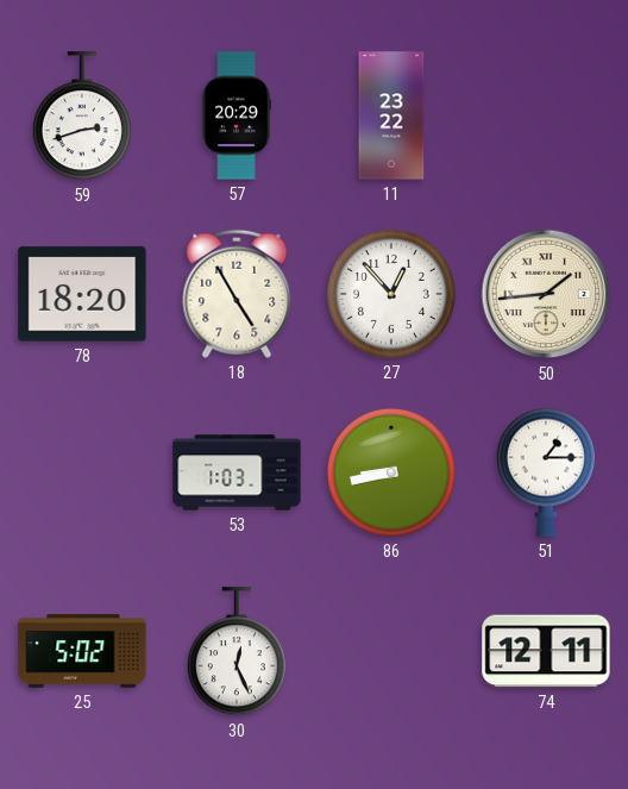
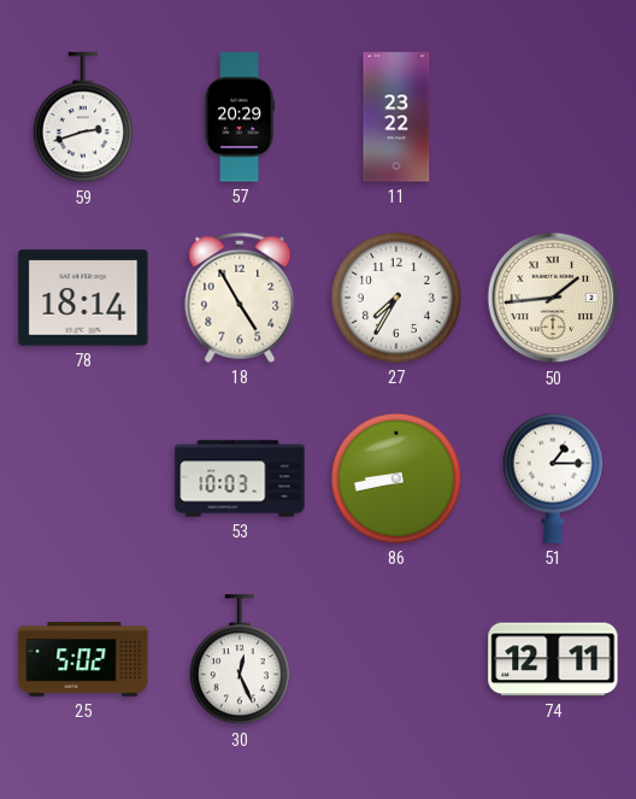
78: 18:20 -> 18:14 (83, 298)
27: 12:53 -> 7:35 (396, 298)
53: 1:03 -> 10:03 (240, 478)
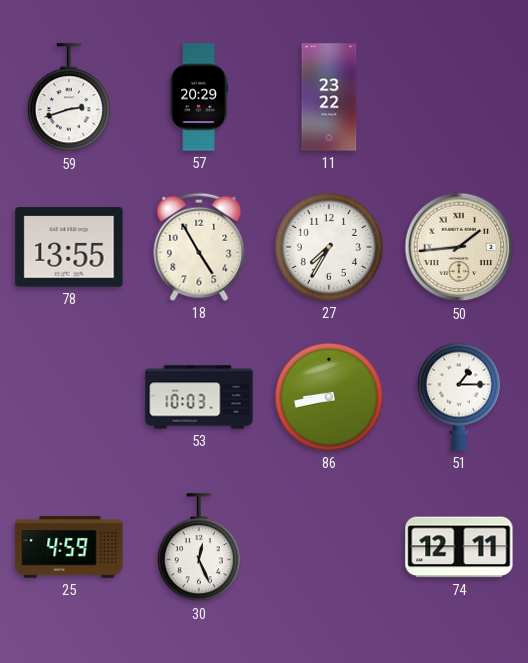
78: 18:14 -> 13:55 (69, 247)
25: 5:02 -> 4:59 (69, 547)
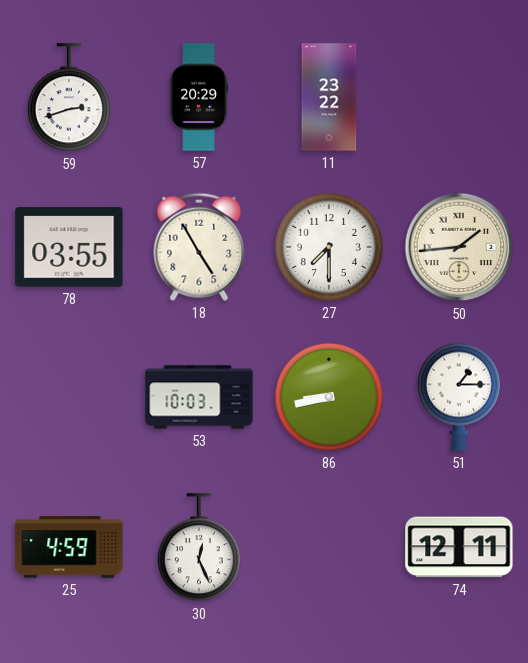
78: 13:55 -> 03:55 (69, 247)
27: 7:35 -> 7:30 (329, 247)
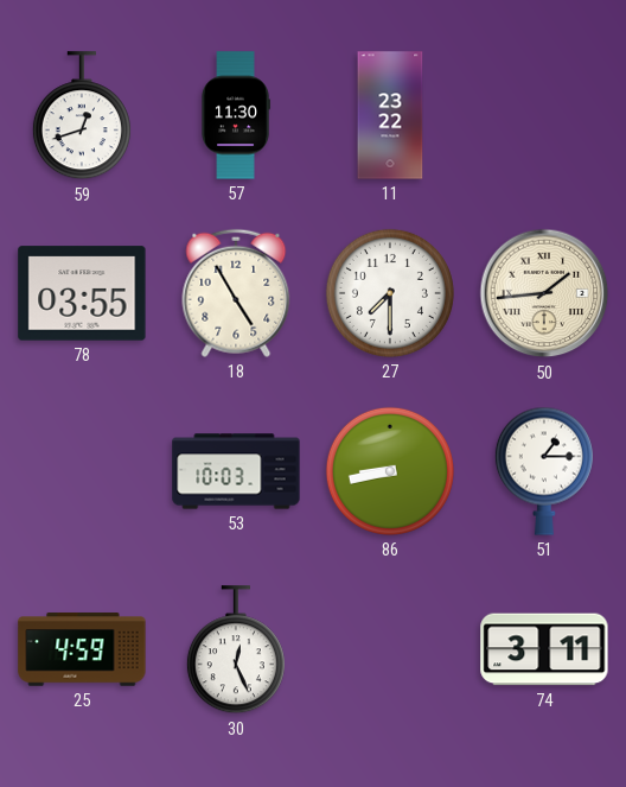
59: 2:42 -> 12:42 (82, 116)
57: 20:29 -> 11:30 (236, 115)
74: 12:11 -> 3:11 (544, 649)
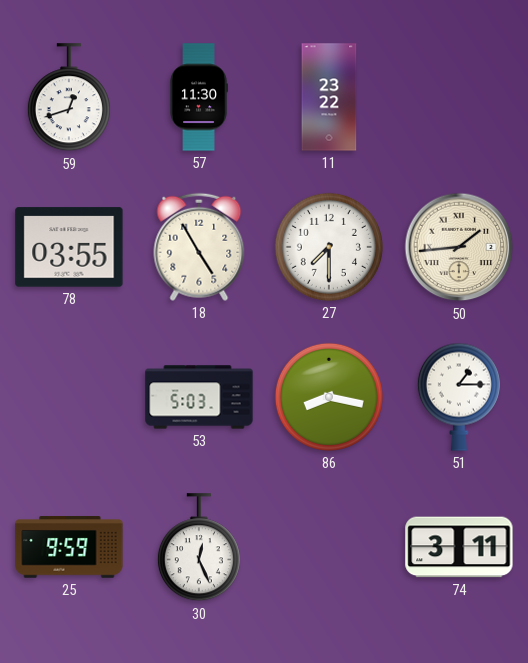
53: 10:03 -> 5:03 (199, 397)
86: 8:43 -> 8:17 (329, 397)
25: 4:59 -> 9:59 (69, 547)
